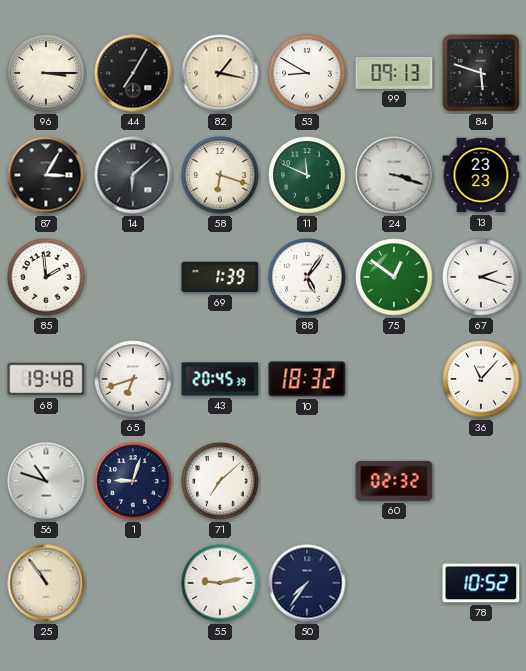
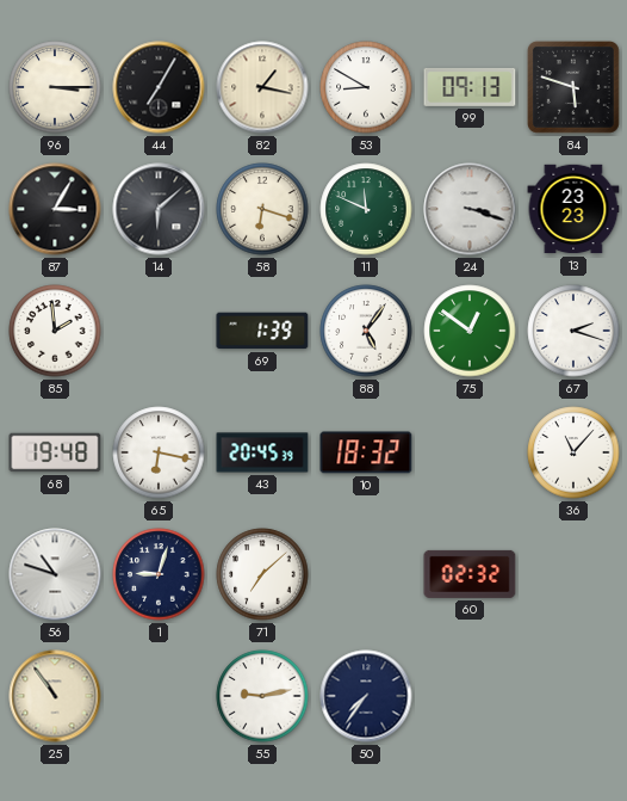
65: 6:42 -> 6:17 (159, 452)
78: 10:52 -> none (481, 583)
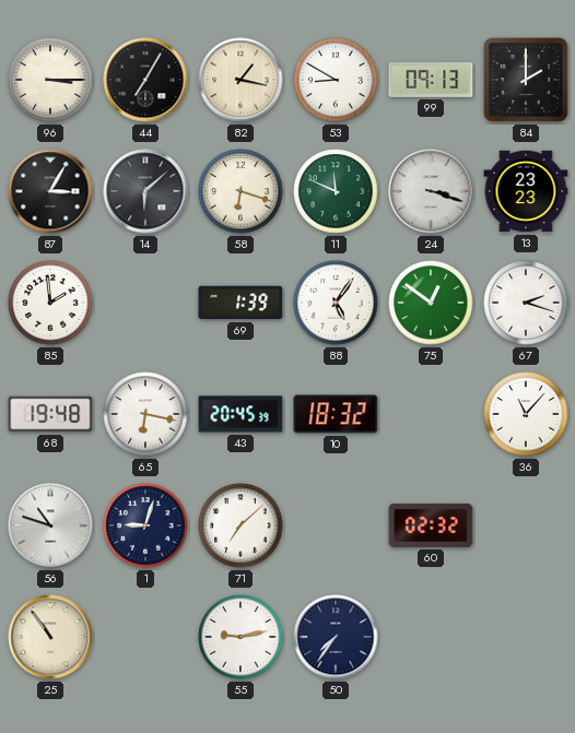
84: 5:48 -> 2:00 (526, 80)
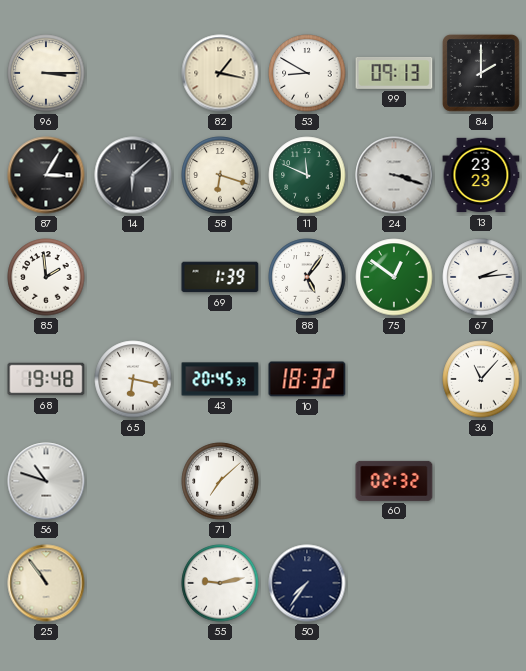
44: 7:05 -> none (145, 80)
67: 2:18 -> 2:14 (481, 277)
1: 9:03 -> none (145, 525)
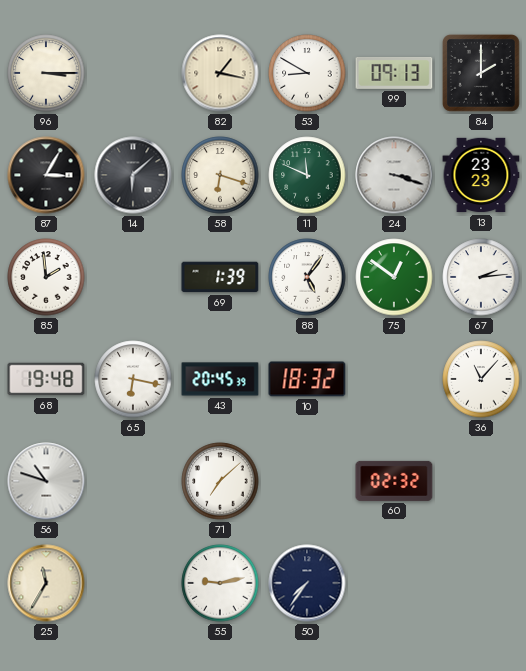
25: 10:54 -> 11:35 (46, 583)
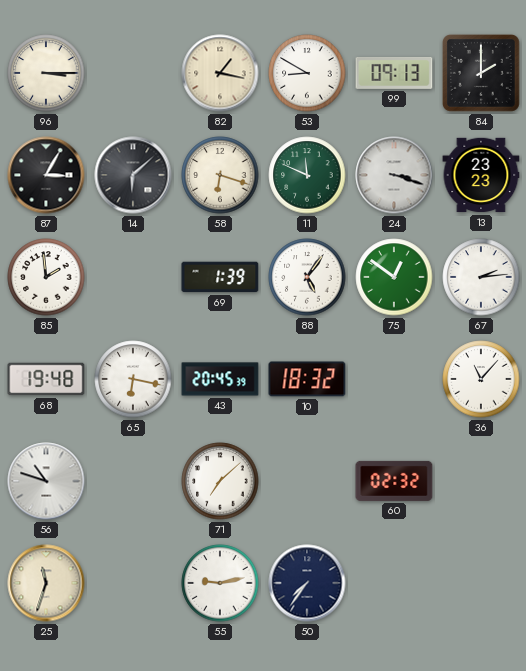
25: 11:35 -> 11:33 (46, 583)
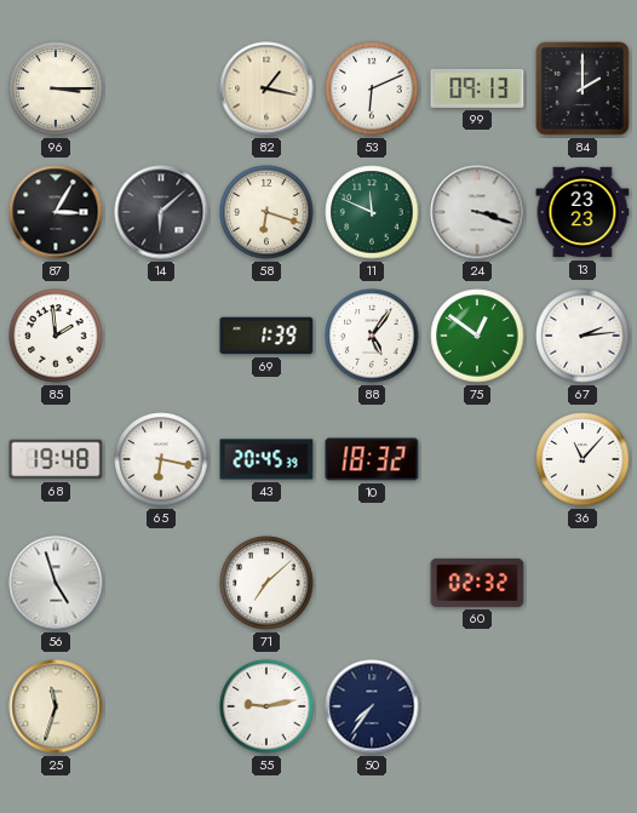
53: 8:50 -> 6:11 (372, 88)
56: 10:48 -> 4:57 (56, 583)
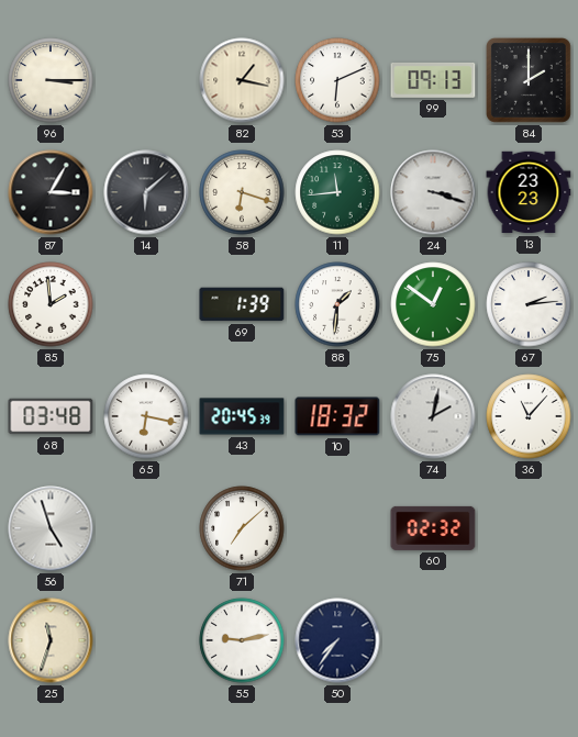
11: 11:49 -> 11:44 (337, 192)
88: 5:06 -> 1:31 (337, 304)
68: 19:48 -> 03:48 (51, 416)
74: none -> 2:02 (433, 416)
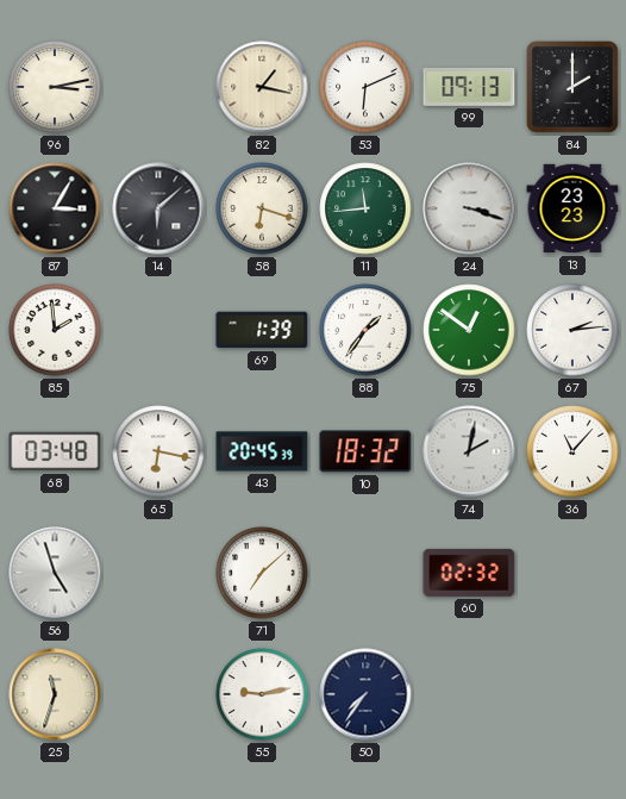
96: 3:15 -> 3:13 (55, 87)
88: 1:31 -> 1:36 (365, 330)
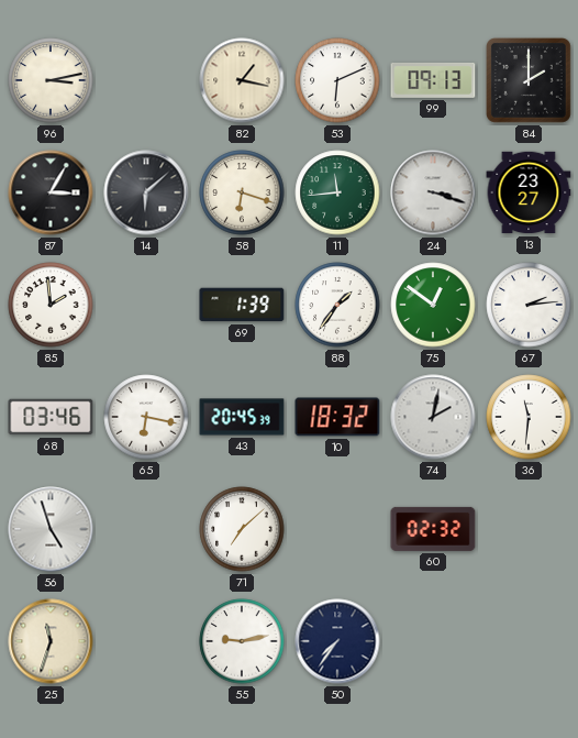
13: 23:23 -> 23:27 (529, 192)
68: 03:48 -> 03:46 (51, 417)
36: 11:07 -> 11:31 (529, 417)
